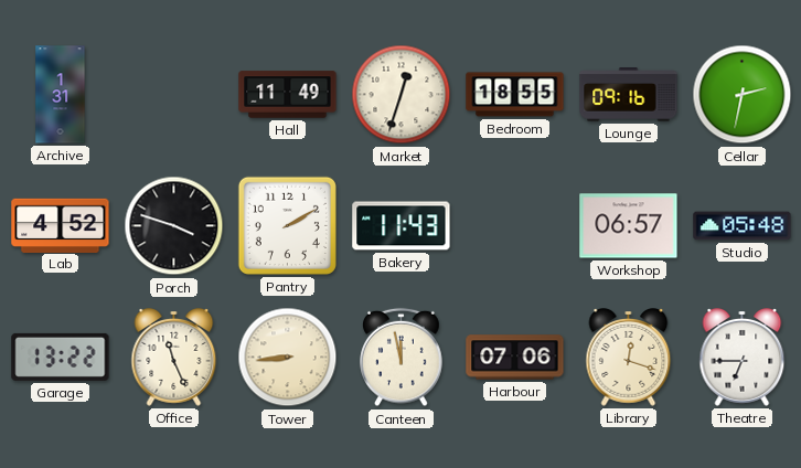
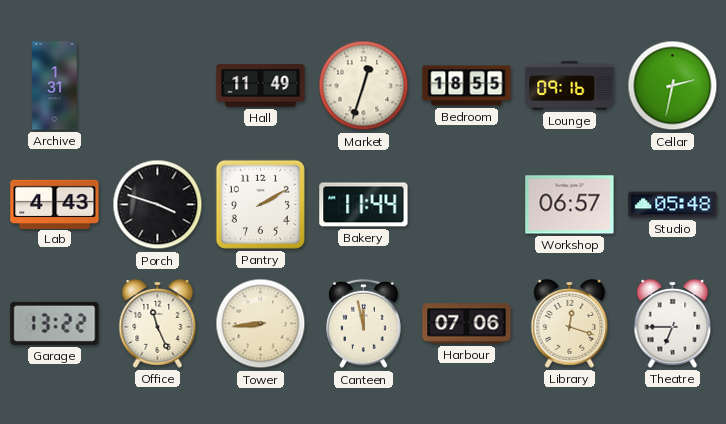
Lab: 4:52 -> 4:43 (55, 204)
Bakery: 11:43 -> 11:44 (364, 205)
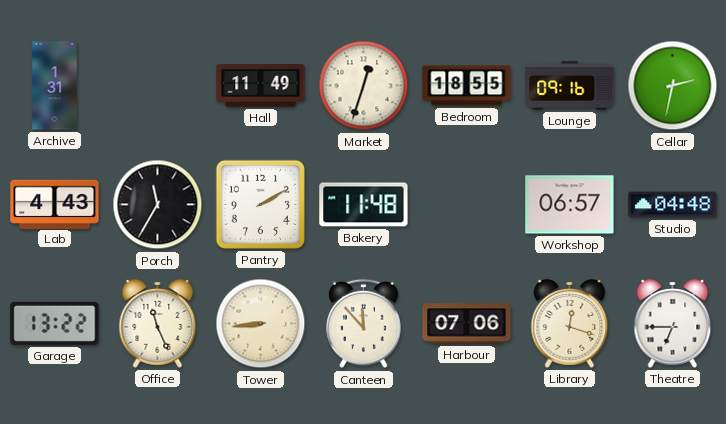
Porch: 3:48 -> 11:35 (158, 205)
Bakery: 11:44 -> 11:48 (364, 205)
Studio: 05:48 -> 04:48 (673, 205)
Canteen: 11:58 -> 11:53 (364, 324)
